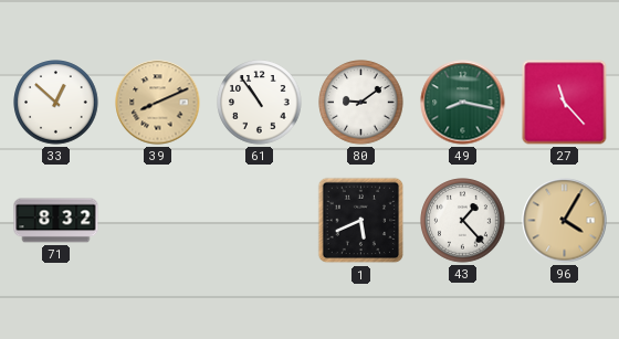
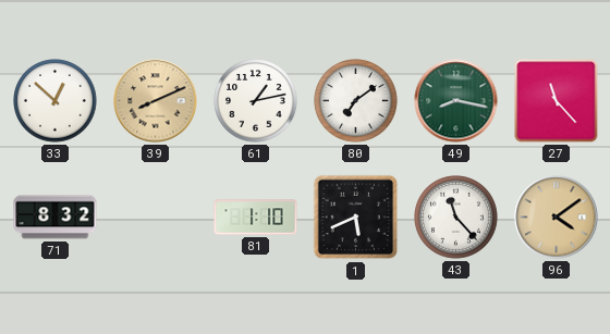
61: 10:54 -> 1:13 (256, 101)
80: 9:09 -> 7:09 (356, 101)
81: none -> 1:10 (256, 218)
43: 1:23 -> 11:23 (456, 218)
96: 4:05 -> 4:09 (557, 218)
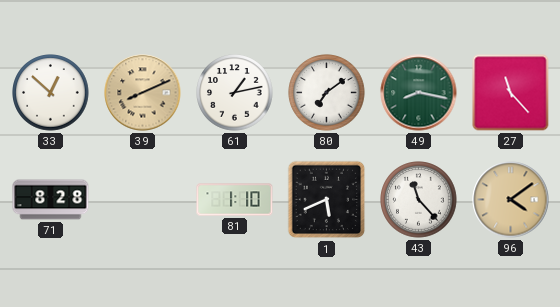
71: 8:32 -> 8:28 (51, 200)
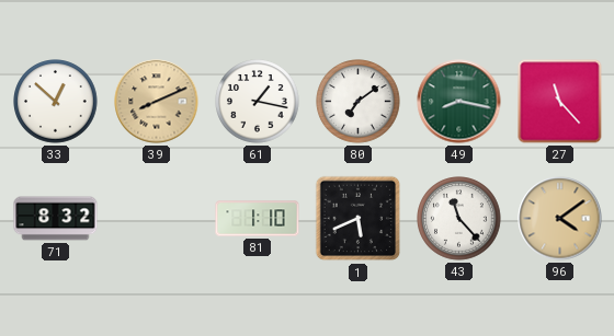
61: 1:13 -> 1:17 (258, 102)
71: 8:28 -> 8:32 (56, 219)
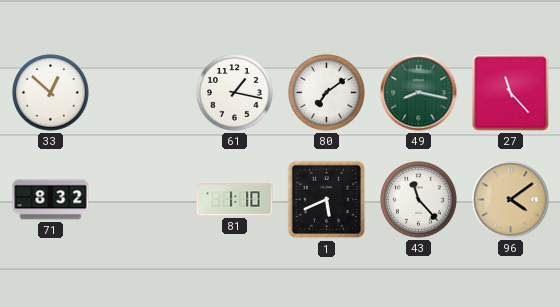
39: 8:11 -> none (157, 102)
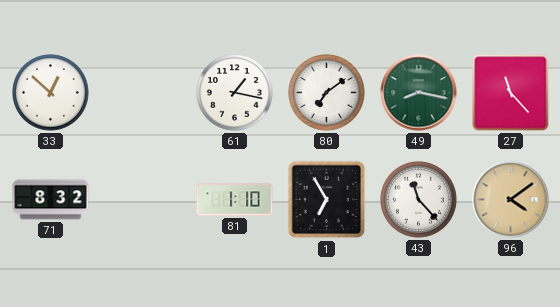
1: 5:41 -> 6:55 (327, 200)
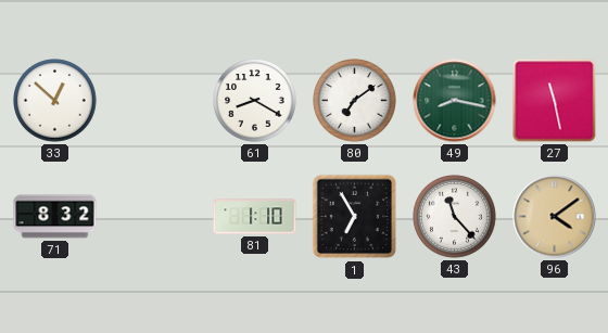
61: 1:17 -> 8:20 (255, 101)
27: 11:23 -> 11:28 (555, 101)
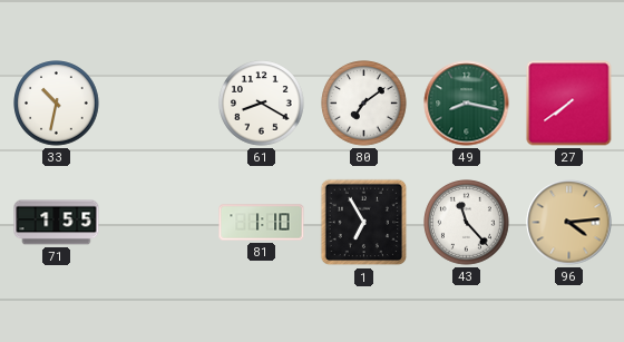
33: 12:52 -> 10:32 (57, 104)
27: 11:28 -> 7:39 (569, 104)
71: 8:32 -> 1:55 (57, 223)
96: 4:09 -> 4:14 (569, 223)
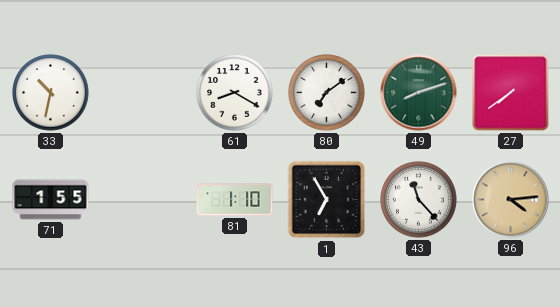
49: 8:17 -> 8:12 (419, 93)
